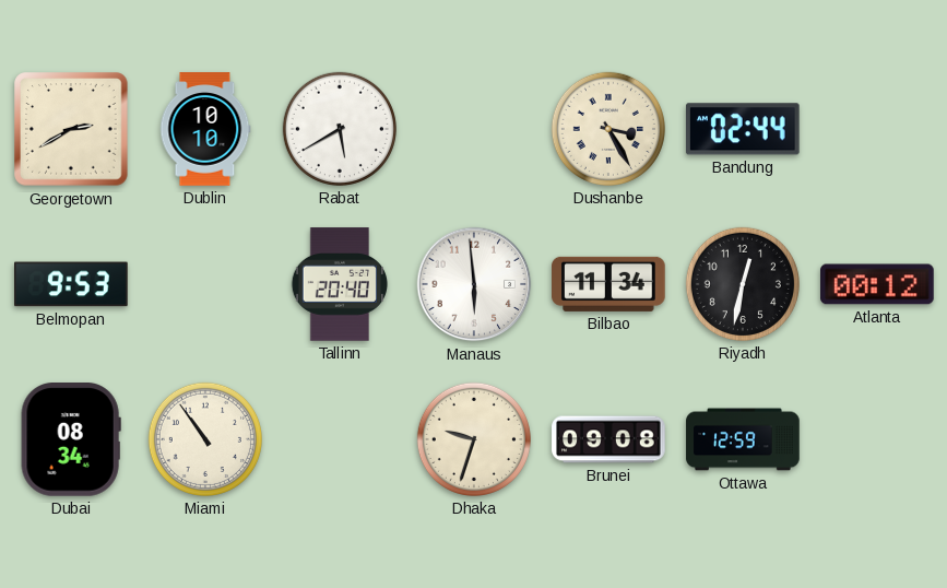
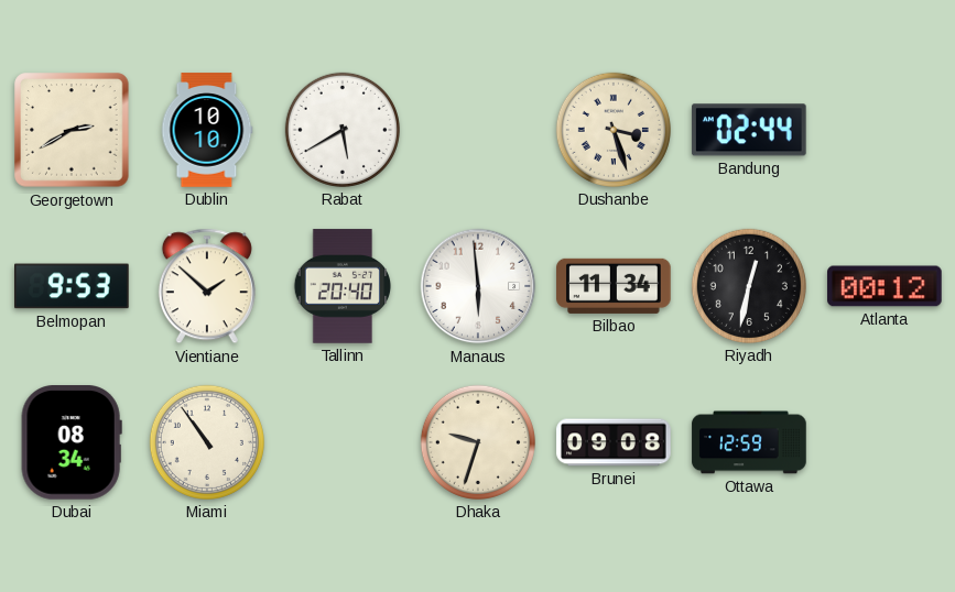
Dushanbe: 3:25 -> 3:27 (614, 130)
Vientiane: none -> 1:52 (207, 286)
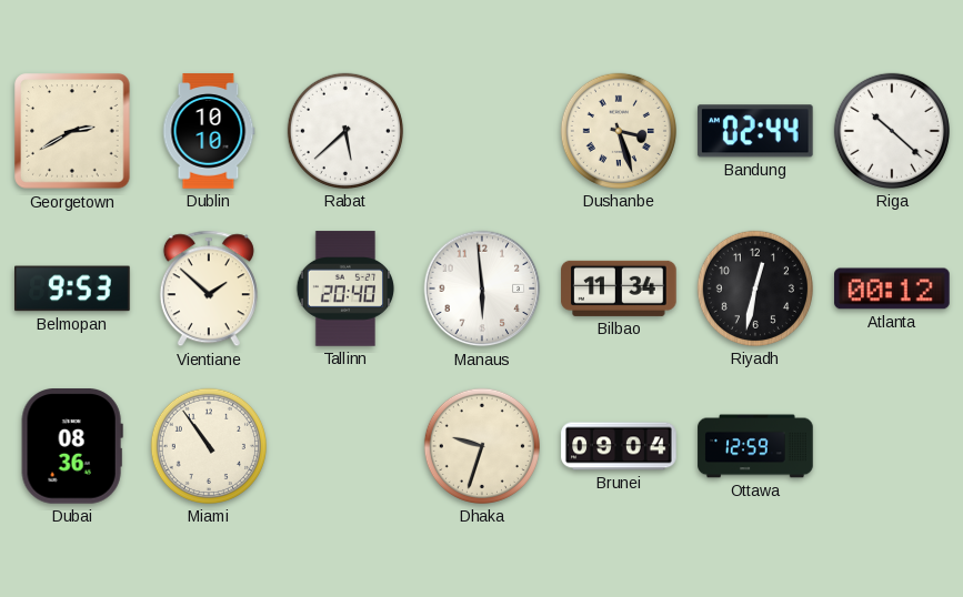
Rabat: 5:40 -> 5:38 (345, 131)
Riga: none -> 10:22 (892, 131)
Dubai: 08:34 -> 08:36 (72, 447)
Brunei: 09:08 -> 09:04 (619, 446)
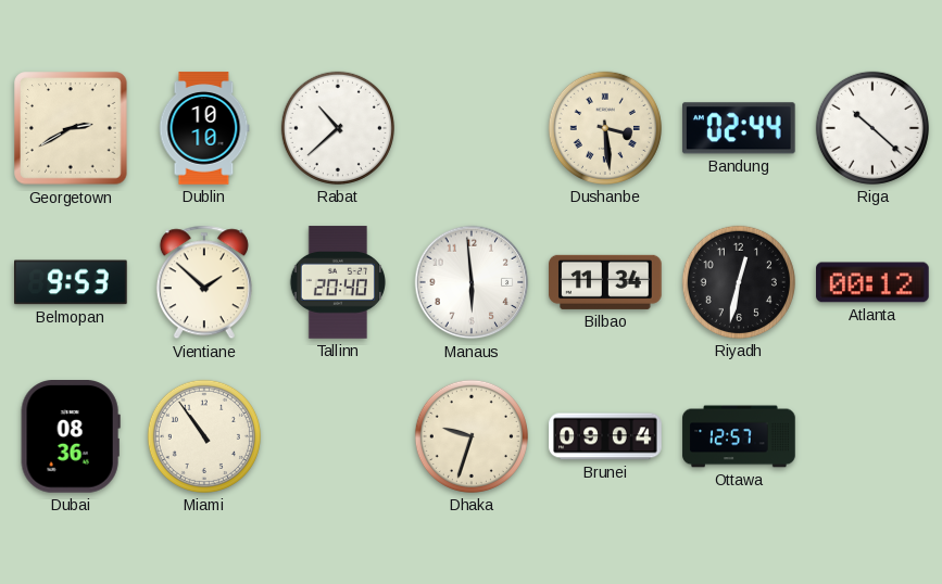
Rabat: 5:38 -> 10:38 (338, 128)
Dushanbe: 3:27 -> 3:29 (605, 128)
Ottawa: 12:59 -> 12:57 (739, 436)
